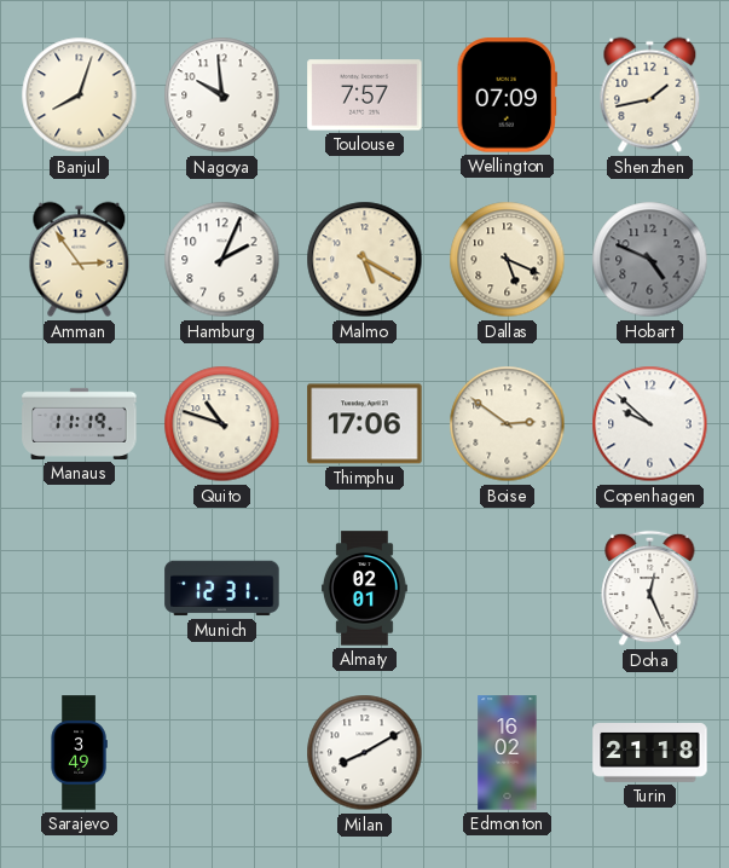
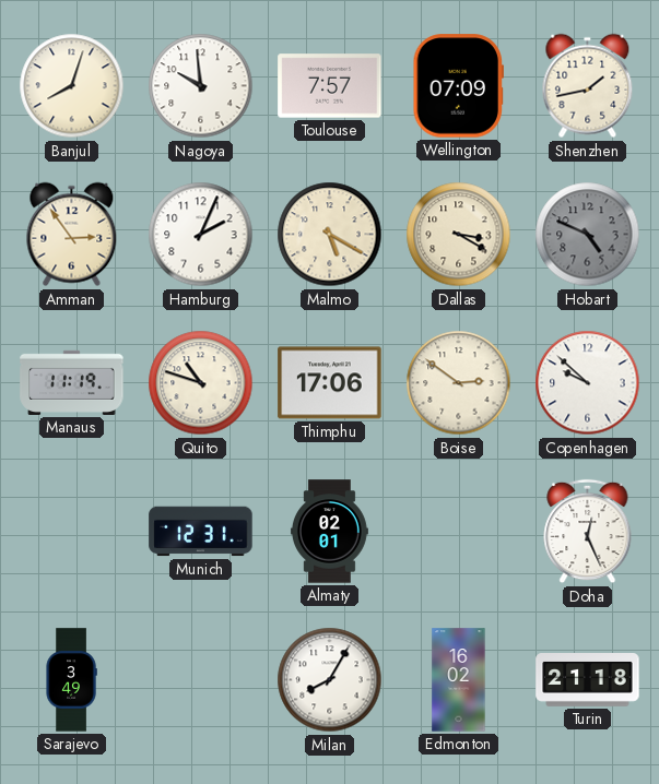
Dallas: 5:19 -> 3:20 (459, 235)
Milan: 8:10 -> 8:05 (330, 680)
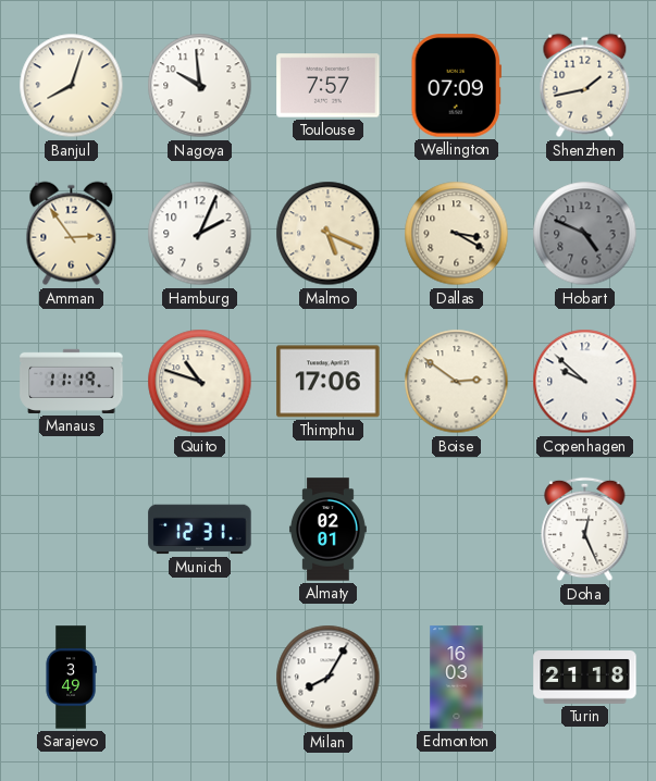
Malmo: 5:20 -> 5:19 (329, 234)
Edmonton: 16:02 -> 16:03 (457, 678)
